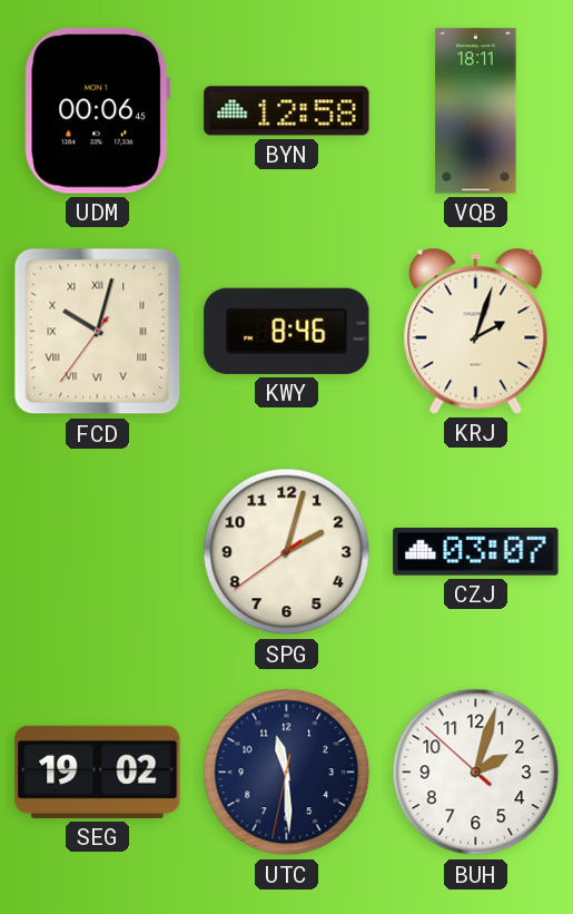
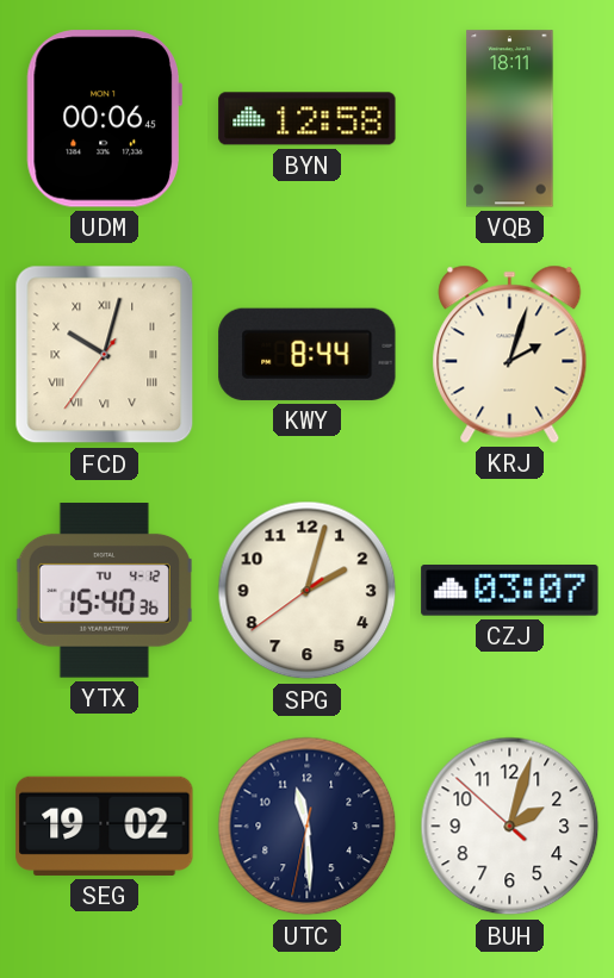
KWY: 8:46 -> 8:44 (308, 354)
YTX: none -> 15:40 (104, 591)
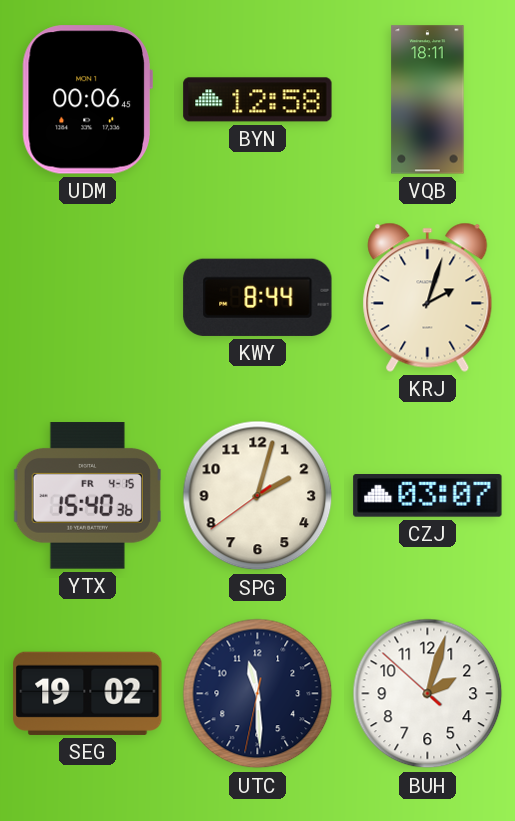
FCD: 10:02 -> none (105, 355)
YTX date: TU 4-12 -> FR 4-15 (87, 496)
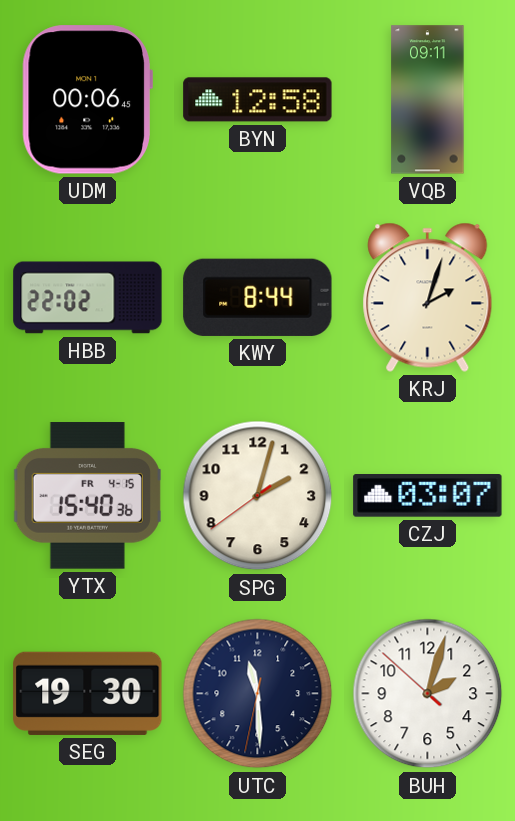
VQB: 18:11 -> 09:11 (428, 100)
HBB: none -> 22:02 (88, 298)
SEG: 19:02 -> 19:30 (88, 693)
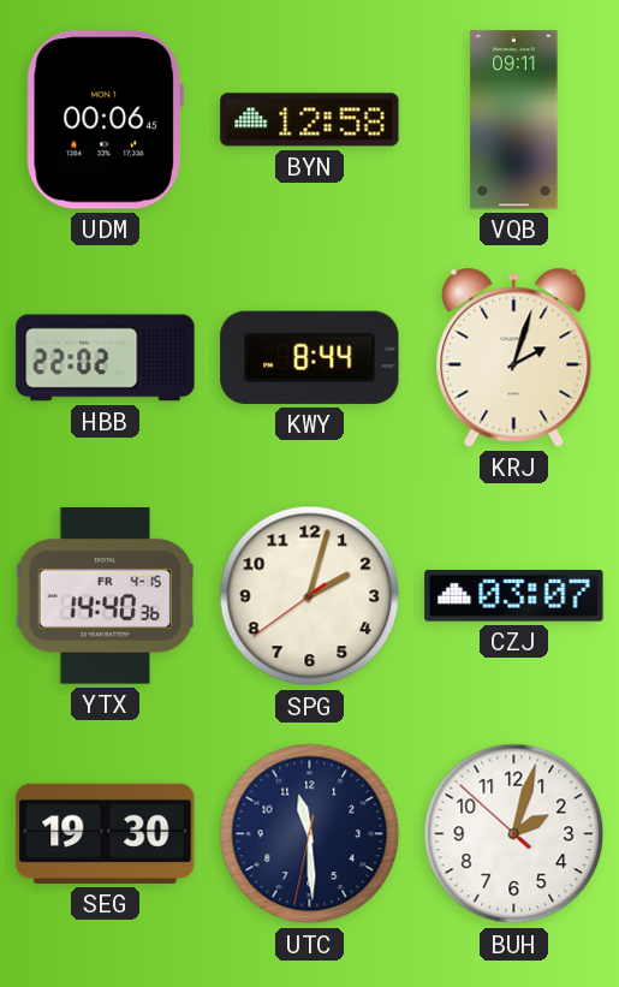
YTX: 15:40 -> 14:40 (105, 596)
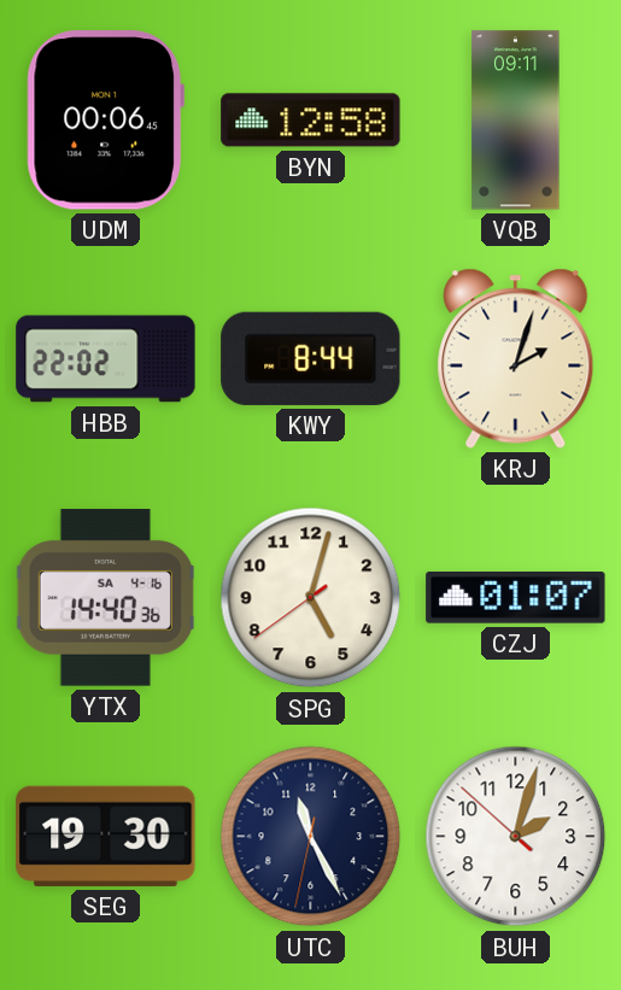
YTX date: FR 4-15 -> SA 4-16 (105, 598)
SPG: 2:02 -> 5:02 (311, 598)
CZJ: 03:07 -> 01:07 (516, 598)
UTC: 11:29 -> 11:25 (311, 837)
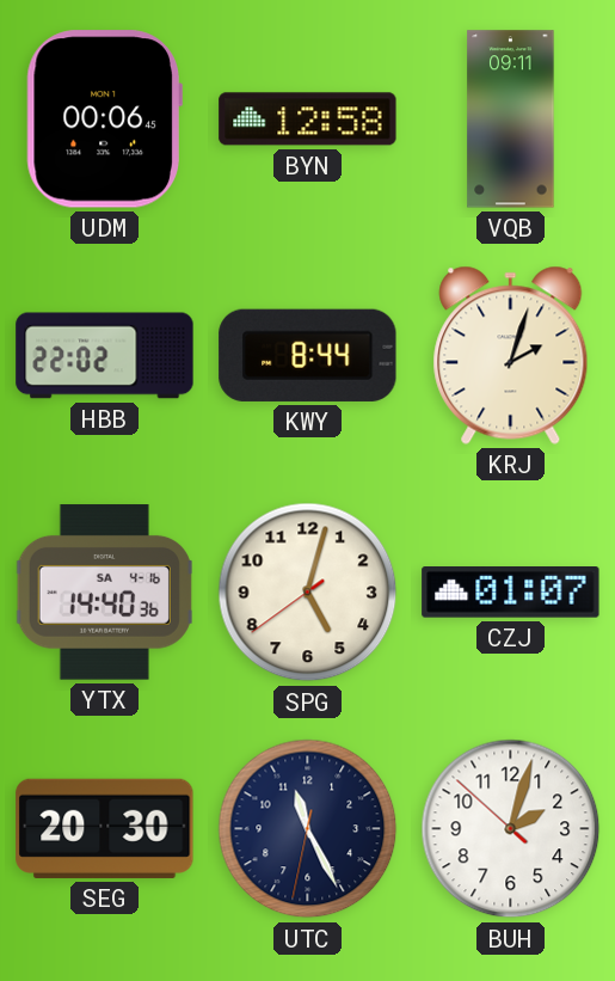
SEG: 19:30 -> 20:30 (105, 828)
